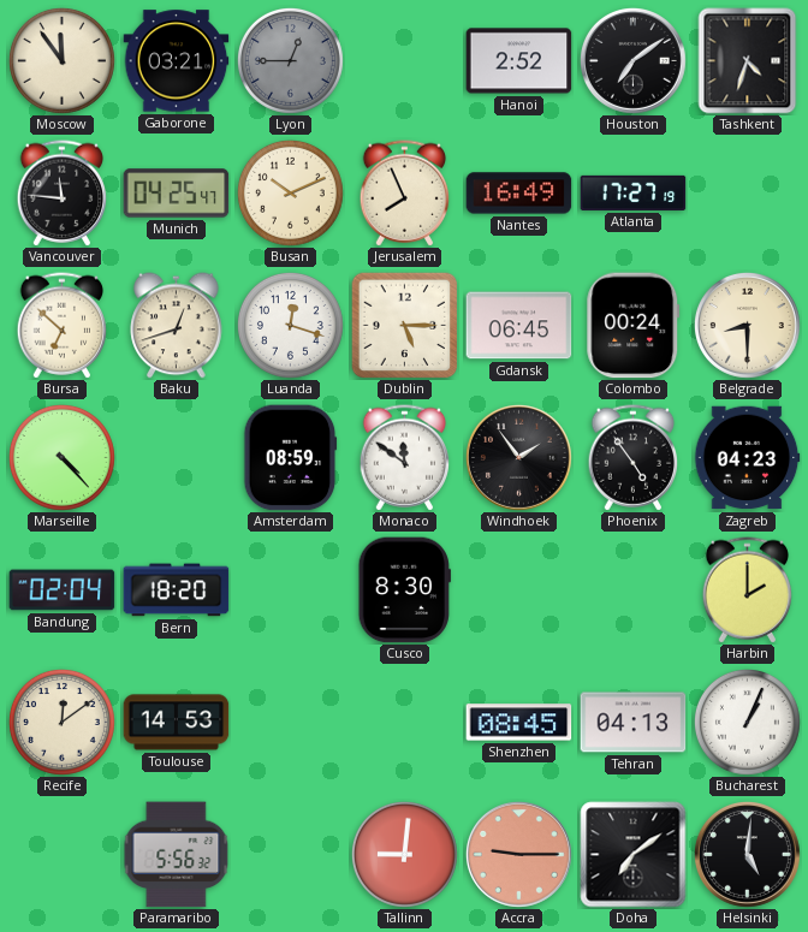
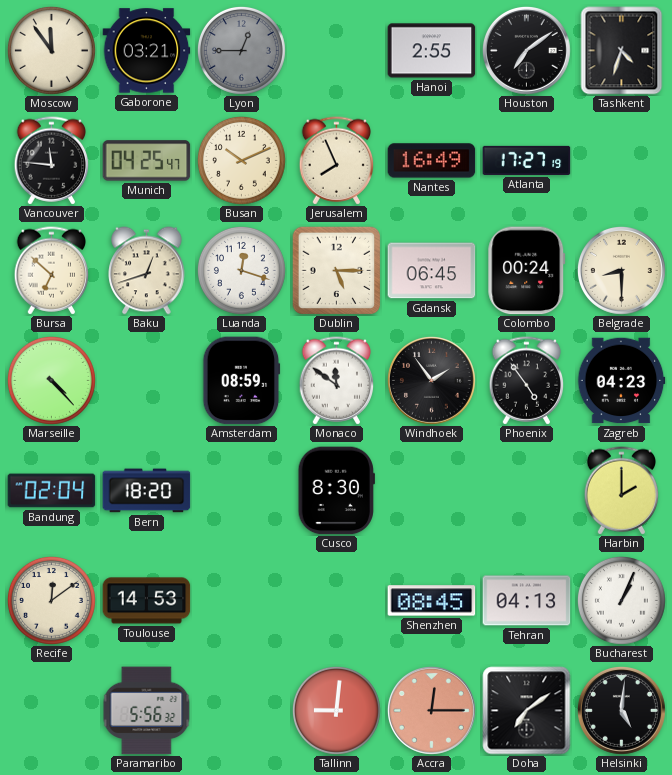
Hanoi: 2:52 -> 2:55 (432, 51)
Accra: 9:15 -> 12:15 (431, 710)
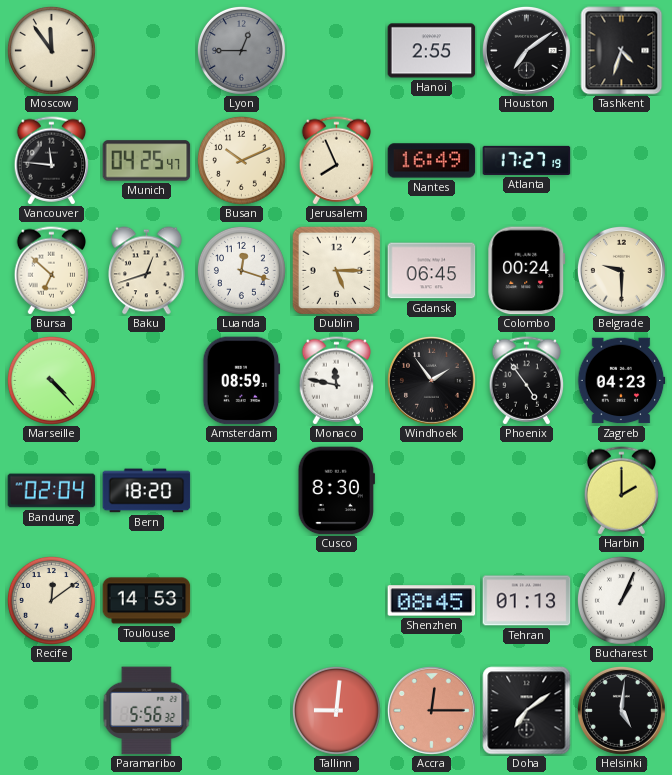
Gaborone: 03:21 -> none (147, 51)
Belgrade: 8:30 -> 9:30 (621, 270)
Monaco: 11:51 -> 11:47 (337, 381)
Tehran: 04:13 -> 01:13 (527, 601)
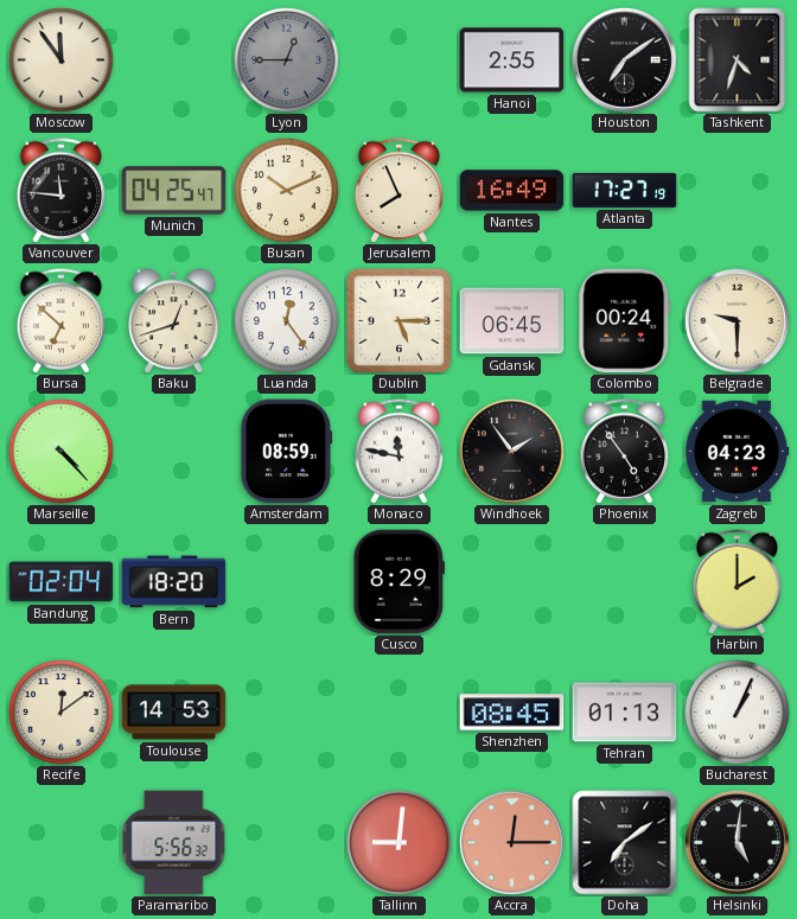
Luanda: 12:18 -> 12:24 (286, 320)
Cusco: 8:30 -> 8:29 (398, 582)
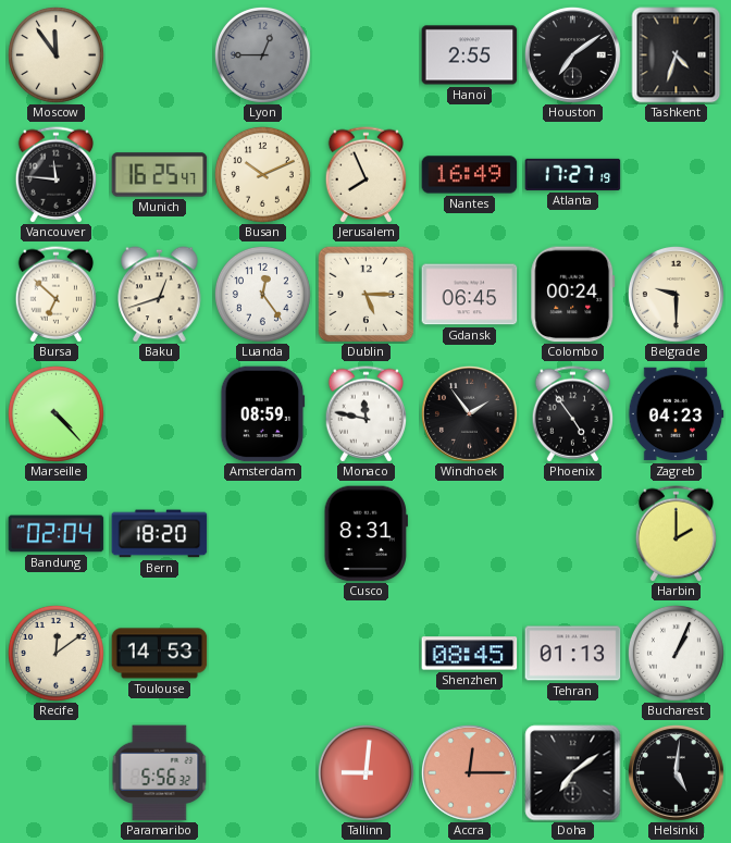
Munich: 04:25 -> 16:25 (160, 175)
Cusco: 8:29 -> 8:31 (365, 534)
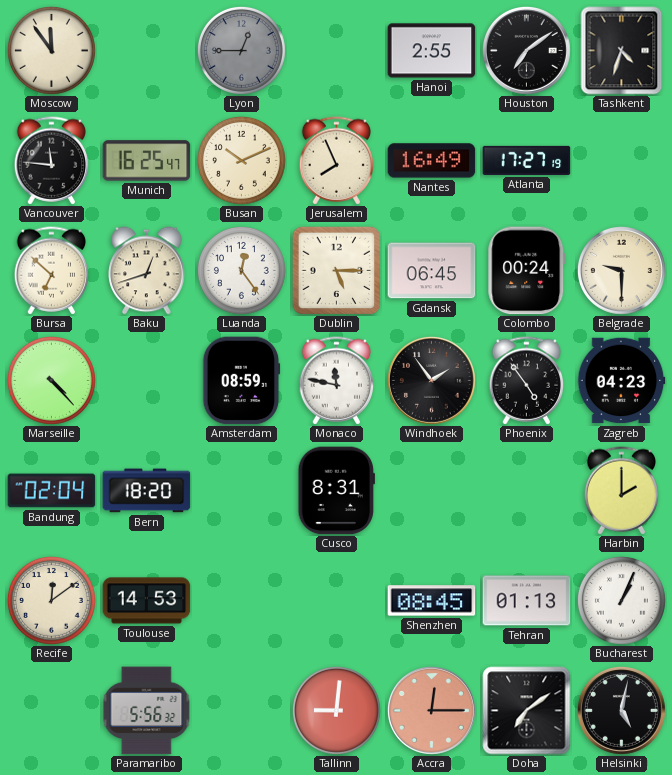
Helsinki: 5:01 -> 5:02 (621, 710)
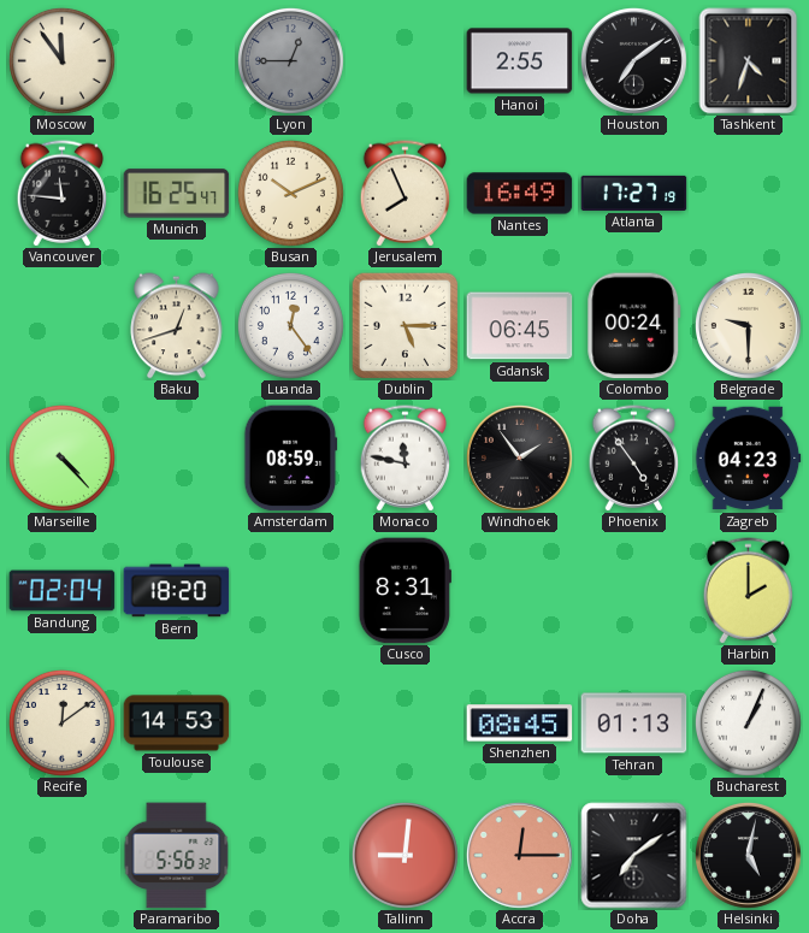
Bursa: 6:52 -> none (52, 271)
